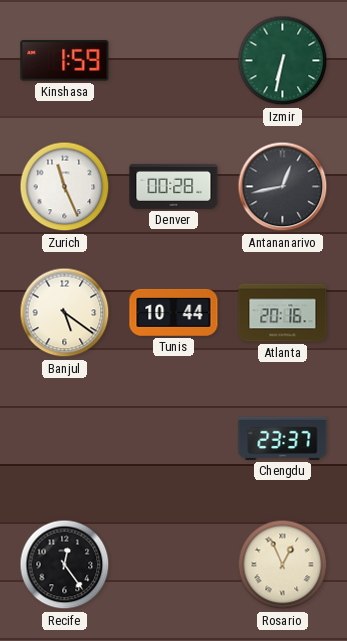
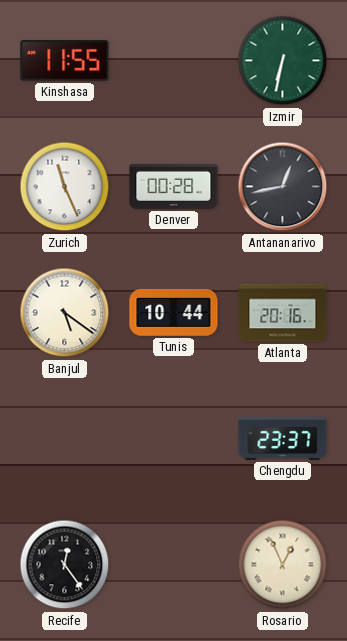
Kinshasa: 1:59 -> 11:55 (65, 61)
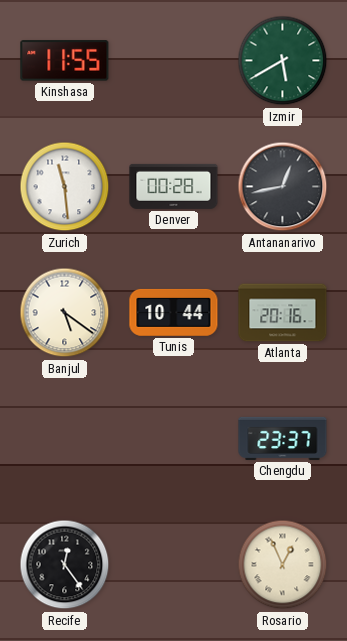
Izmir: 6:32 -> 5:40 (283, 61)
Zurich: 11:26 -> 11:29 (65, 187)
